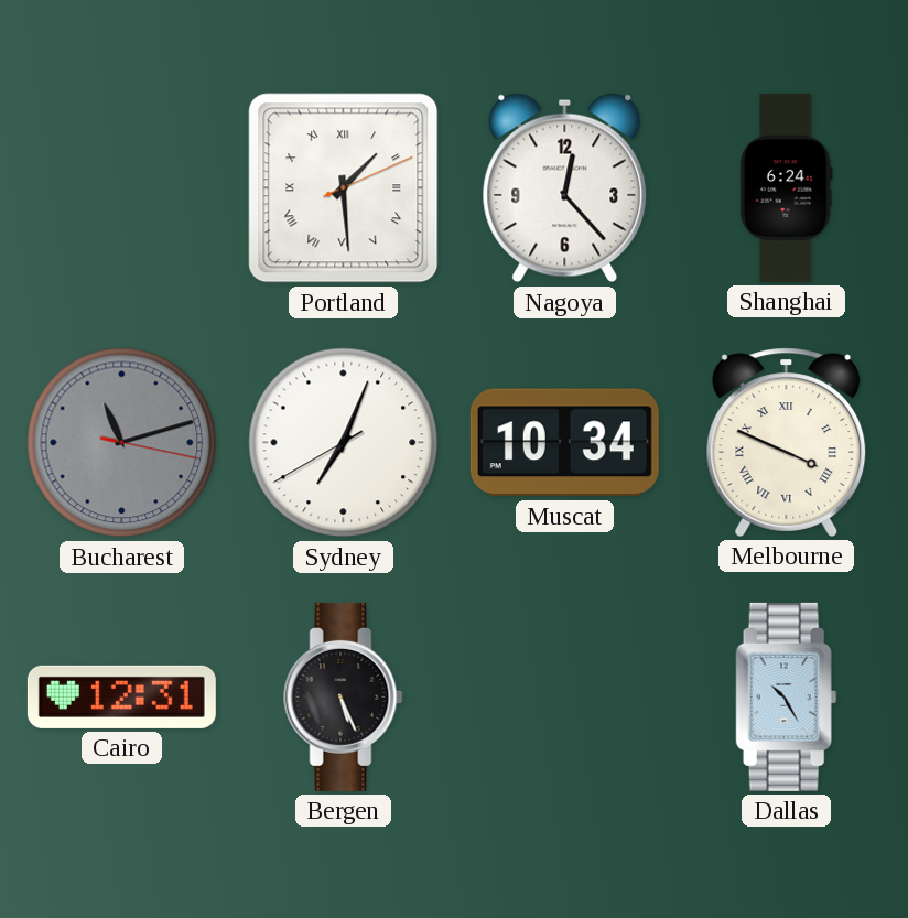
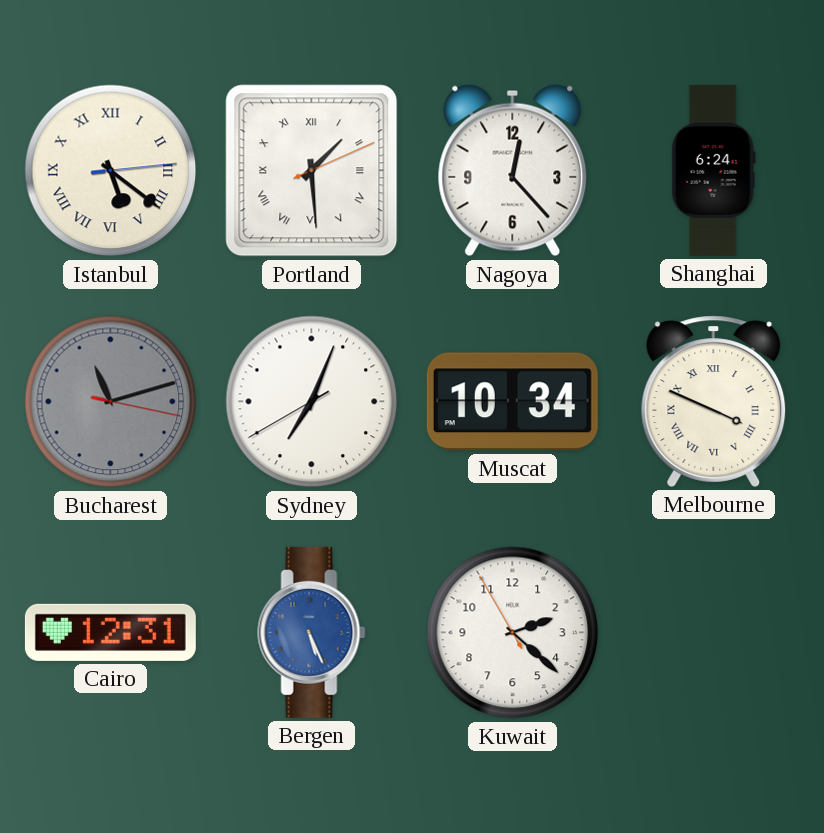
Istanbul: none -> 5:21 (111, 171)
Bergen dial: black -> blue (312, 632)
Kuwait: none -> 2:21 (513, 633)
Dallas: 10:25 -> none (787, 696)
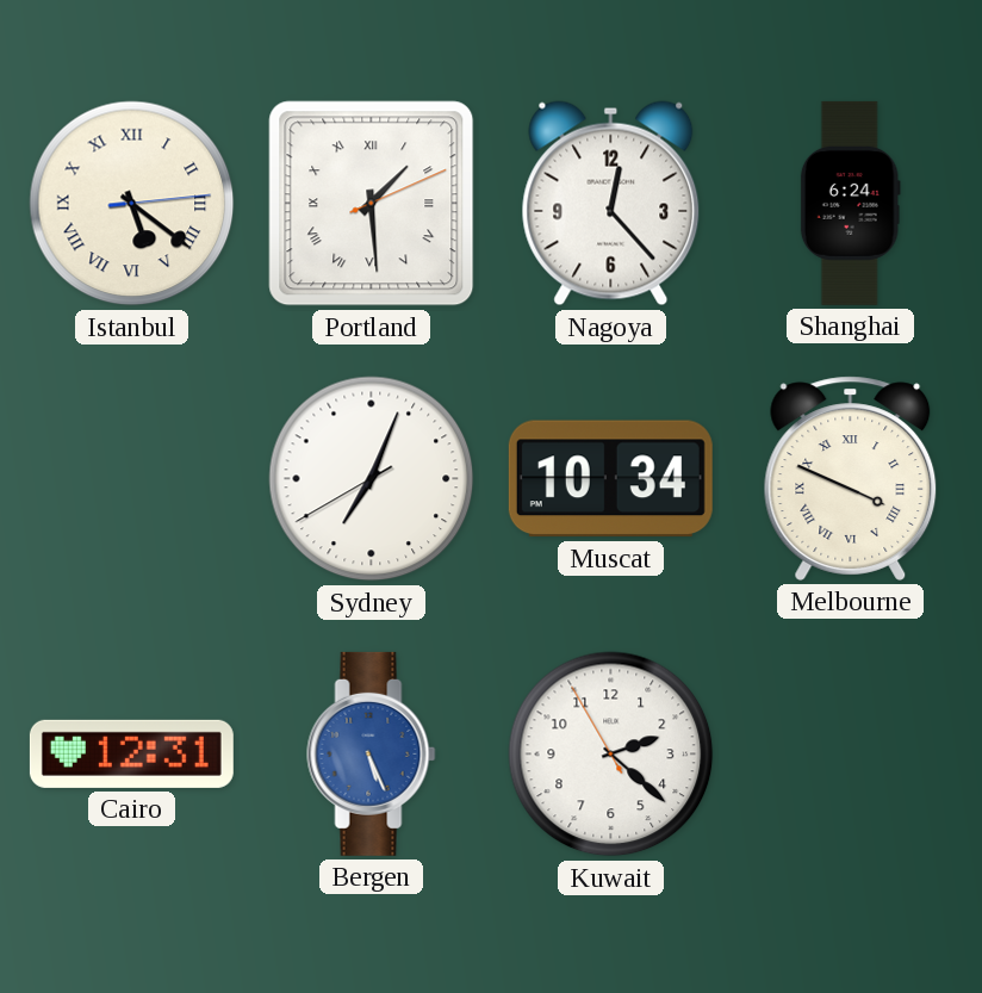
Bucharest: 11:12 -> none (111, 402)
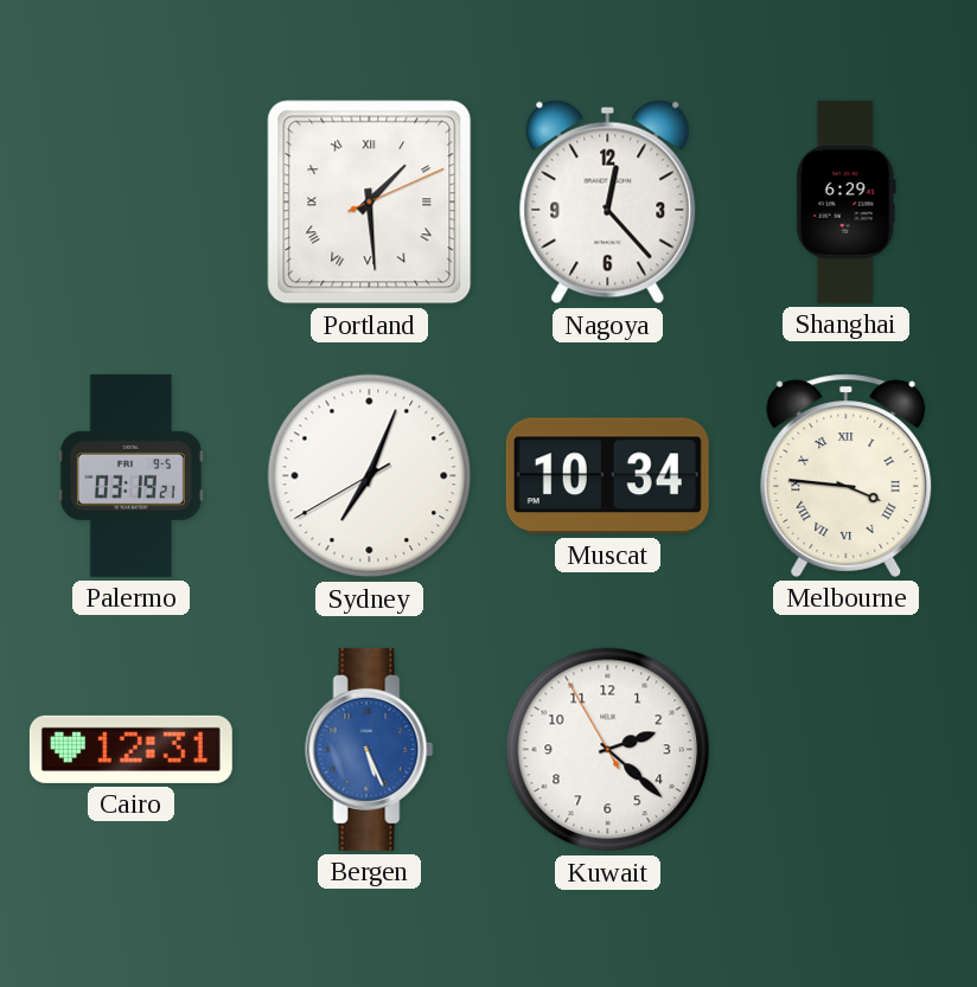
Istanbul: 5:21 -> none (132, 204)
Shanghai: 6:24 -> 6:29 (845, 201)
Palermo: none -> 03:19 (130, 475)
Melbourne: 3:49 -> 3:46 (847, 475)
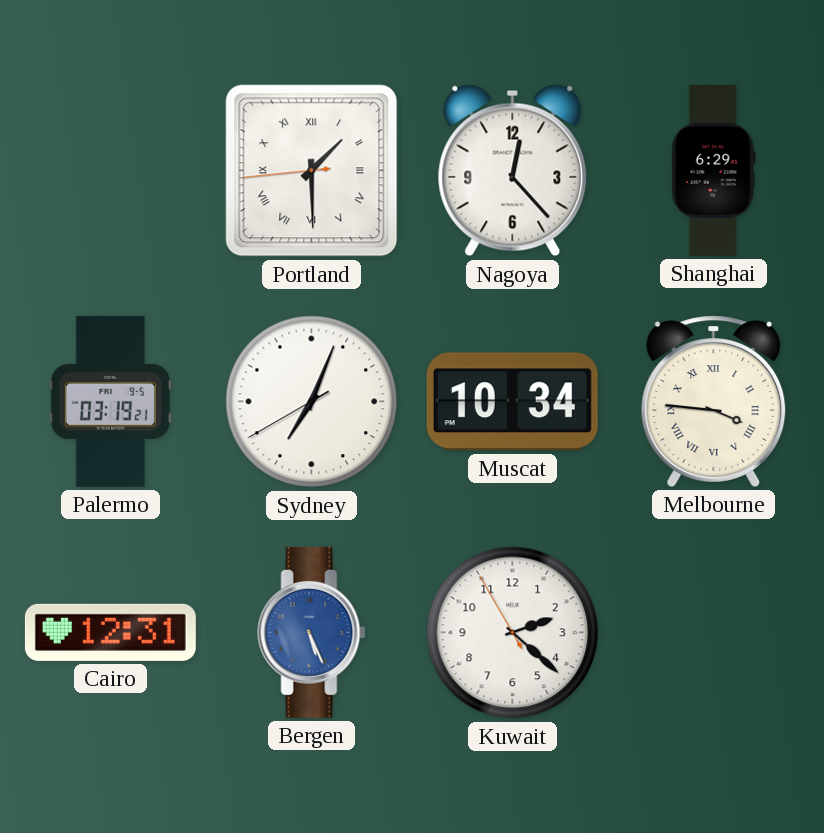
Portland: 1:29:11 -> 1:29:44 (312, 171)
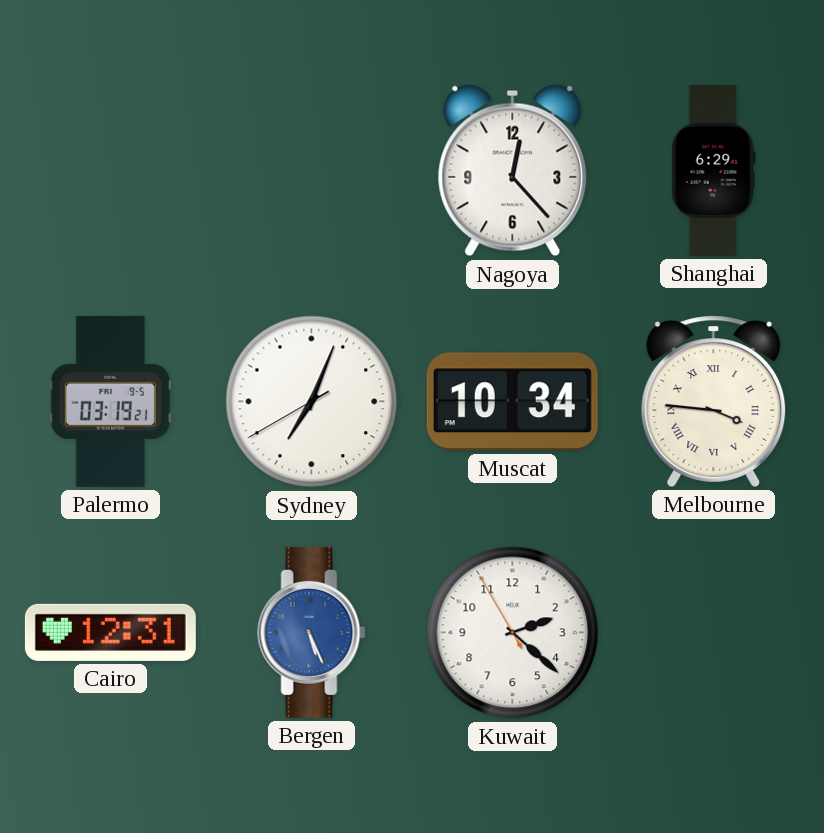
Portland: 1:29 -> none (312, 171)
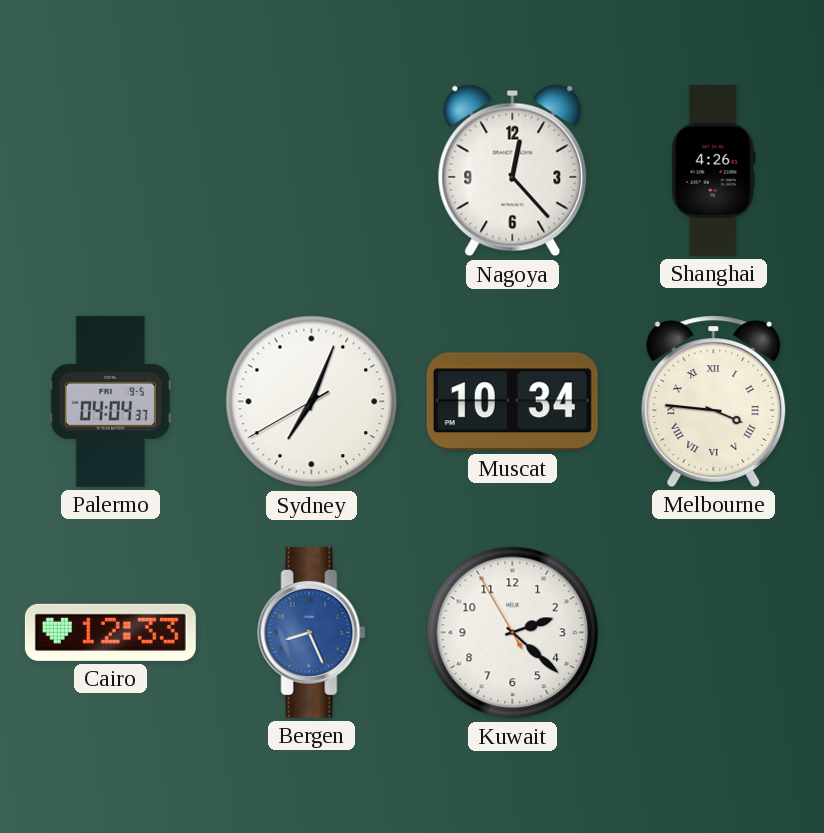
Shanghai: 6:29 -> 4:26 (713, 170)
Palermo: 03:19 -> 04:04 (110, 401)
Cairo: 12:31 -> 12:33 (110, 632)
Bergen: 5:26 -> 8:26 (312, 632)
